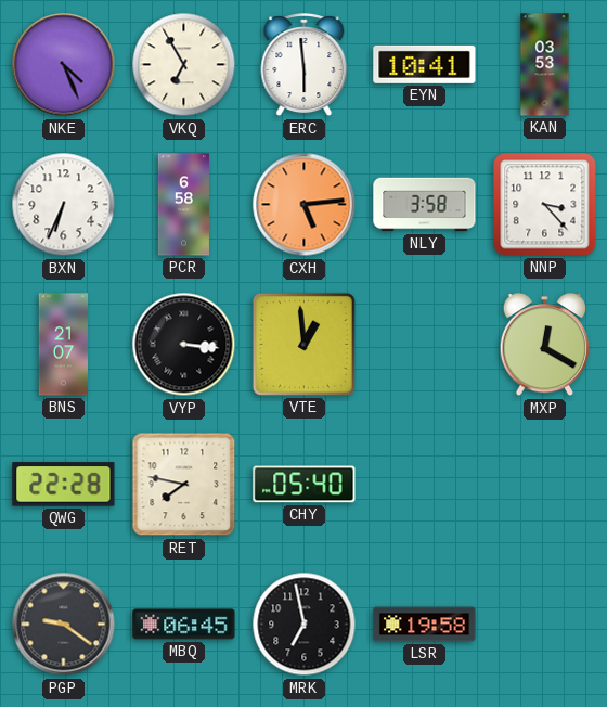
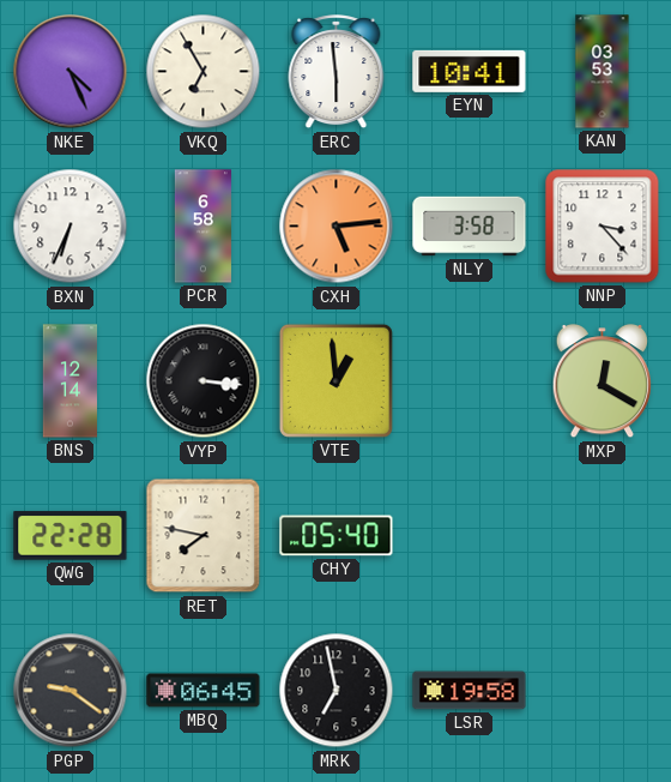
BNS: 21:07 -> 12:14 (69, 381)
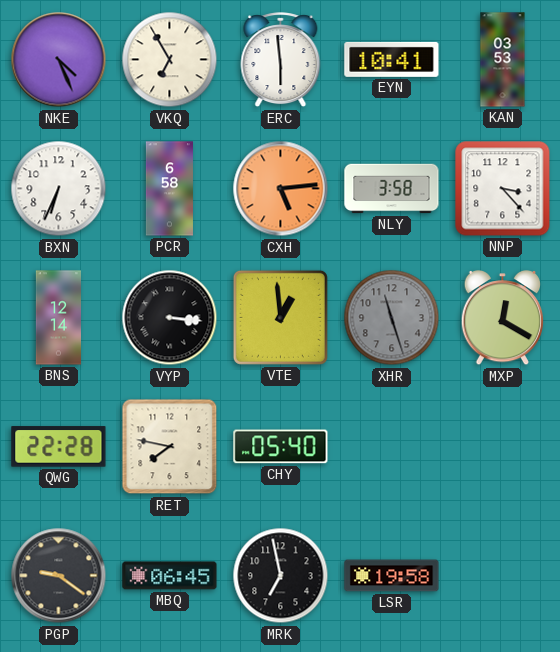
XHR: none -> 11:27 (392, 318)
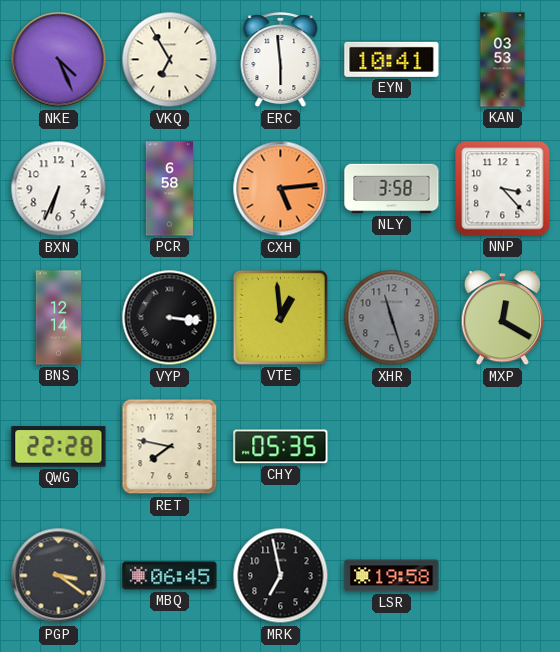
CHY: 05:40 -> 05:35 (281, 447)
PGP: 9:21 -> 3:21 (59, 576)
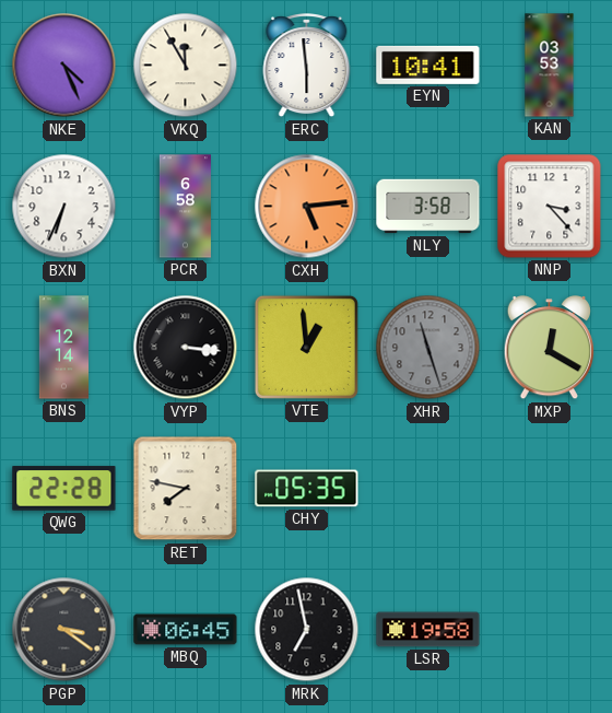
VKQ: 6:55 -> 11:55 (186, 66)
